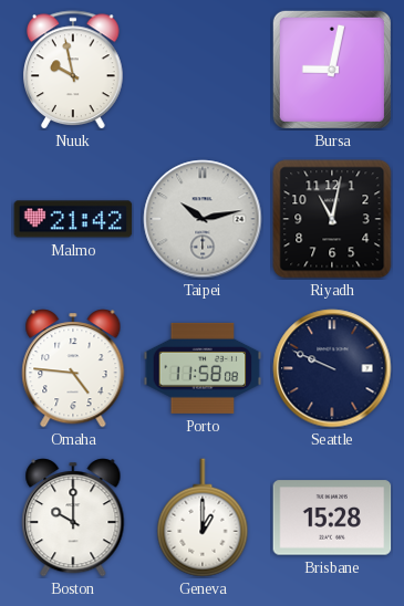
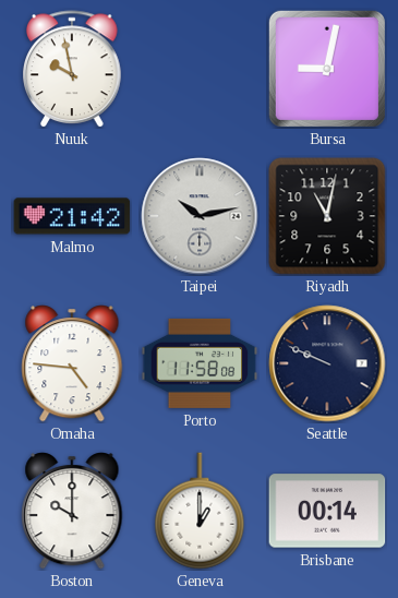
Brisbane: 15:28 -> 00:14 (327, 511)
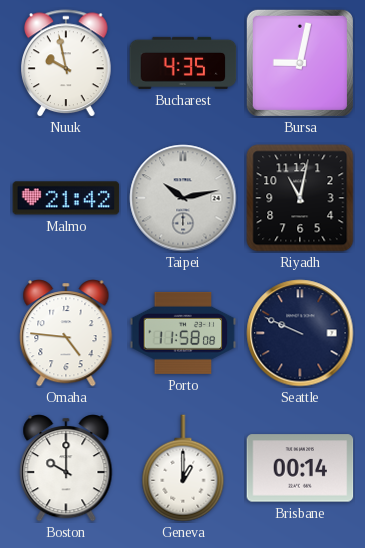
Bucharest: none -> 4:35 (183, 63)
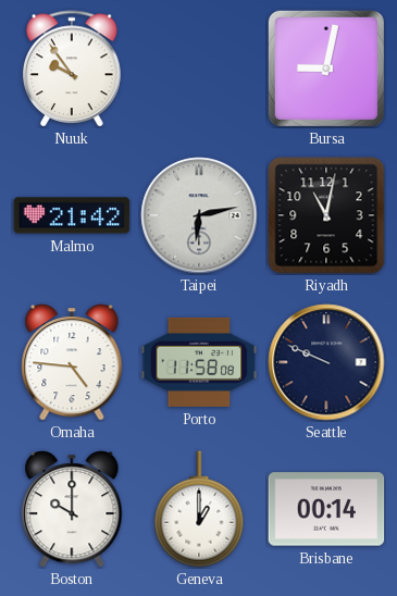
Nuuk: 9:58 -> 9:54 (72, 69)
Bucharest: 4:35 -> none (183, 63)
Taipei: 10:13 -> 6:13 (199, 215)
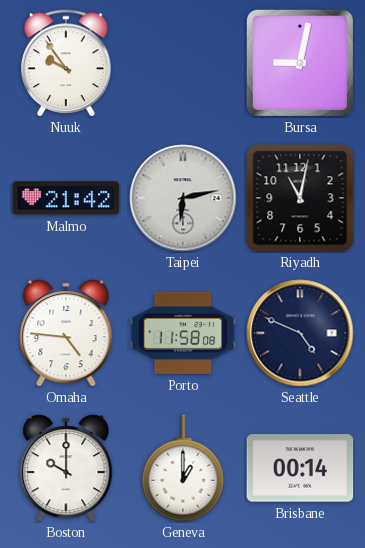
Seattle: 9:49 -> 4:49 (300, 333)
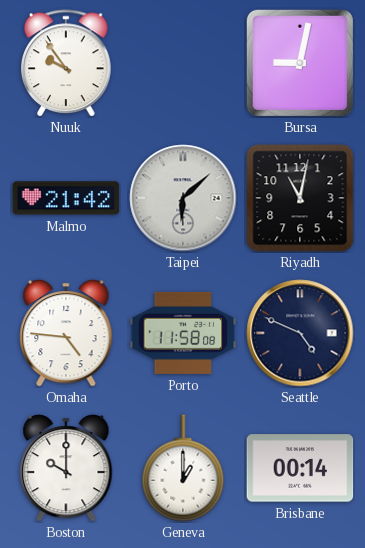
Taipei: 6:13 -> 6:08 (183, 198)
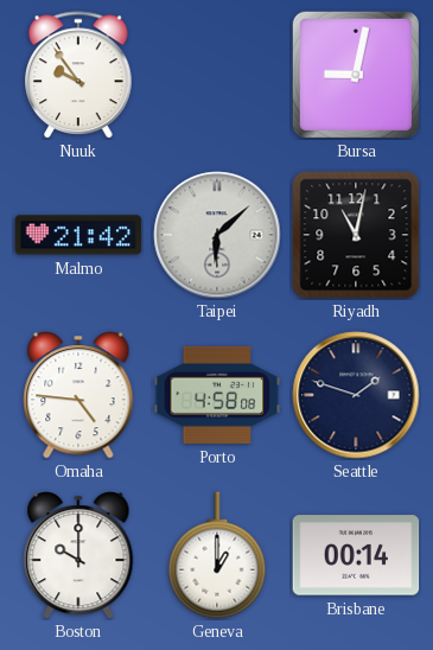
Porto: 11:58 -> 4:58 (217, 395)
Seattle: 4:49 -> 1:48 (356, 395)
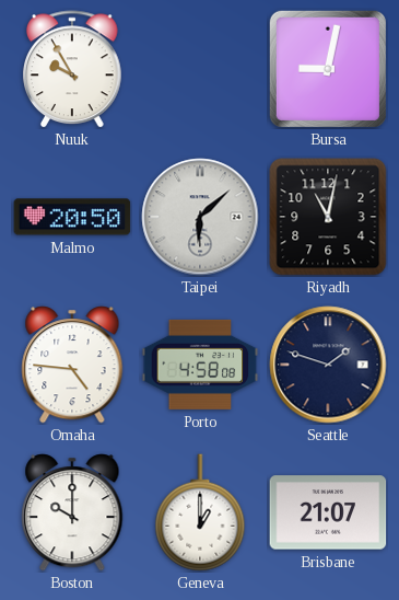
Nuuk: 9:54 -> 9:55 (72, 69)
Malmo: 21:42 -> 20:50 (72, 217)
Brisbane: 00:14 -> 21:07 (328, 512)
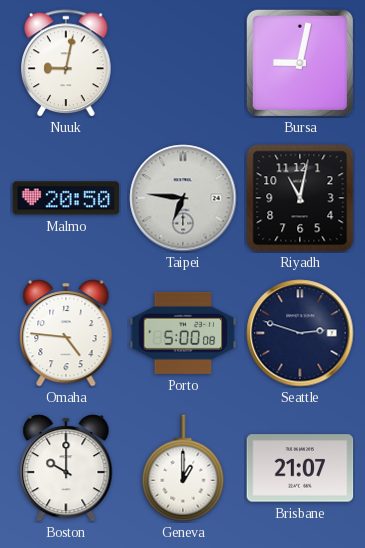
Nuuk: 9:55 -> 9:02 (66, 63)
Taipei: 6:08 -> 6:46 (183, 198)
Porto: 4:58 -> 5:00 (183, 333)
Seattle: 1:48 -> 2:48 (300, 333)
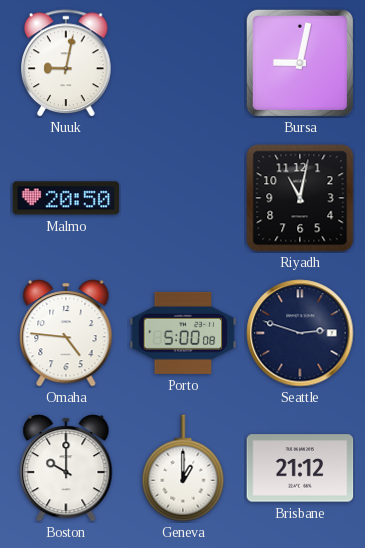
Taipei: 6:46 -> none (183, 198)
Brisbane: 21:07 -> 21:12 (300, 468)
